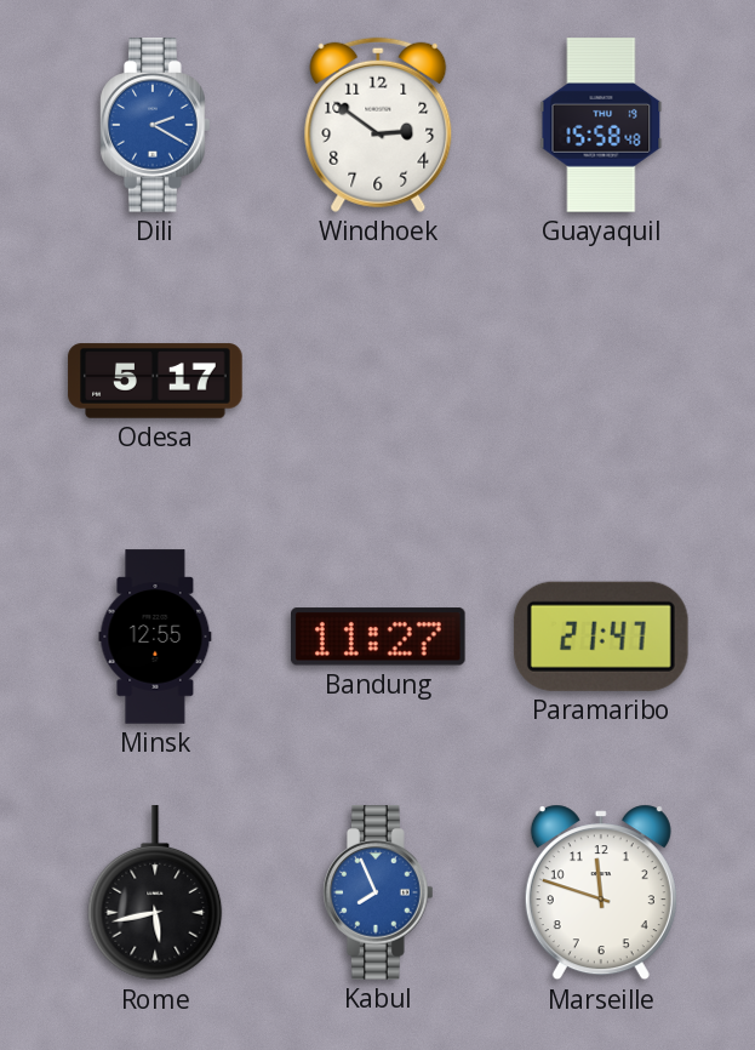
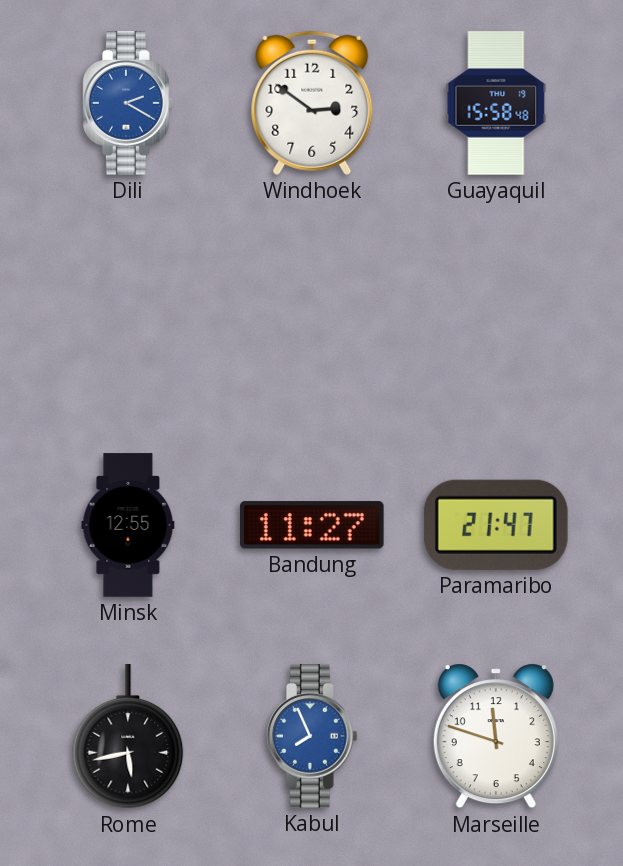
Odesa: 5:17 -> none (155, 381)
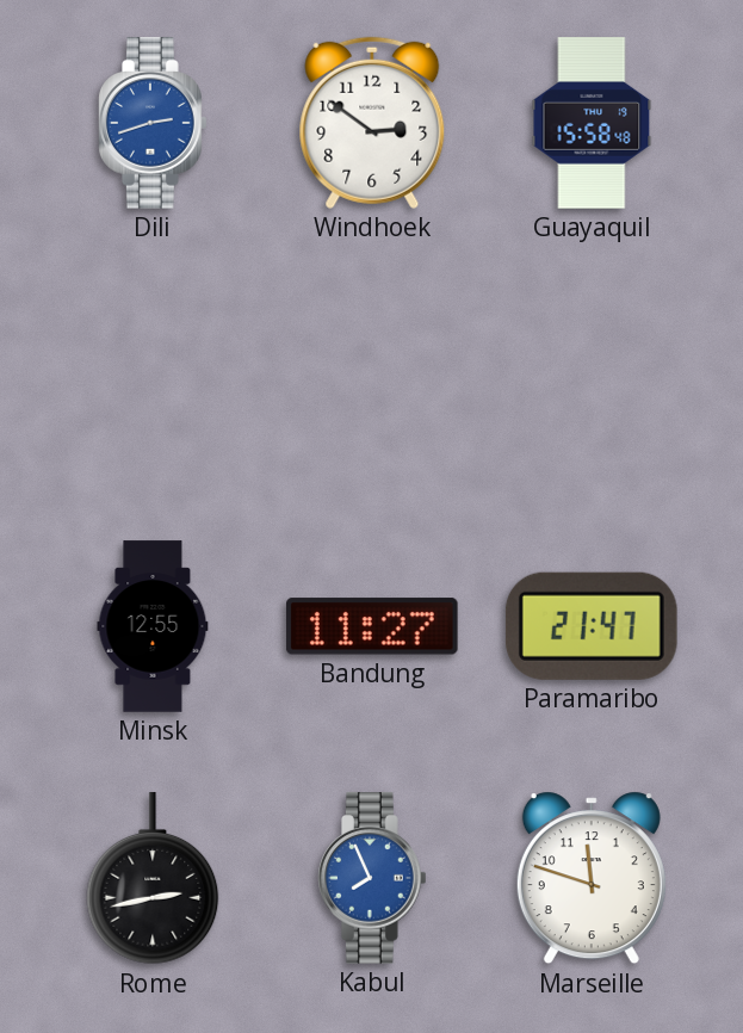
Dili: 2:20 -> 2:42 (154, 123)
Rome: 5:43 -> 2:43 (153, 879)
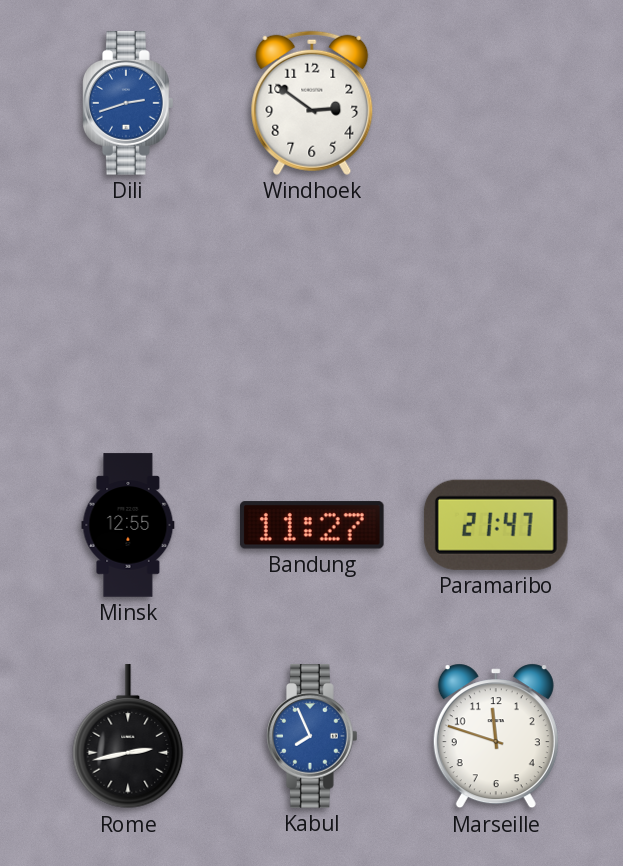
Guayaquil: 15:58 -> none (592, 123)
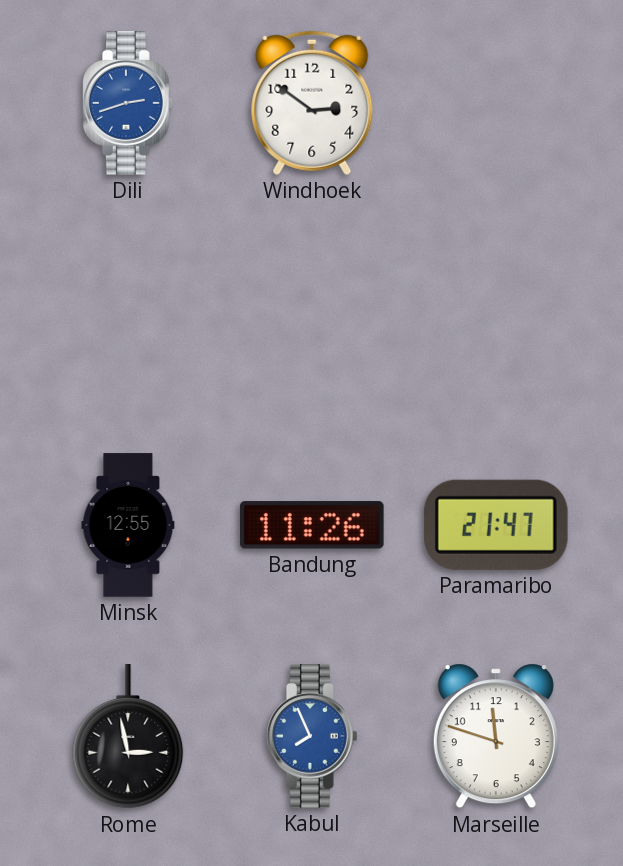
Bandung: 11:27 -> 11:26 (312, 525)
Rome: 2:43 -> 2:58 (128, 737)
